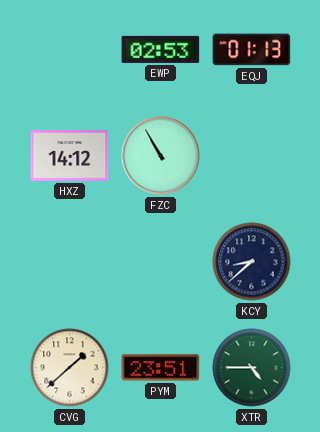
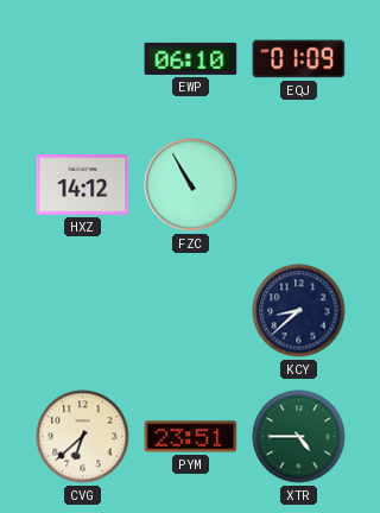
EWP: 02:53 -> 06:10 (191, 58)
EQJ: 01:13 -> 01:09 (299, 59)
CVG: 1:38 -> 6:38 (83, 437)
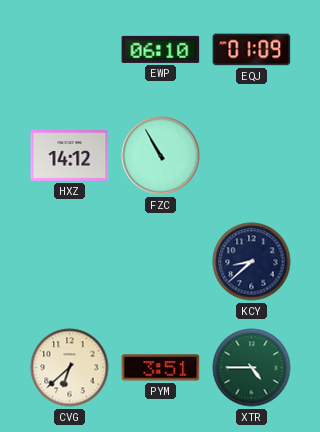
PYM: 23:51 -> 3:51 (161, 368)
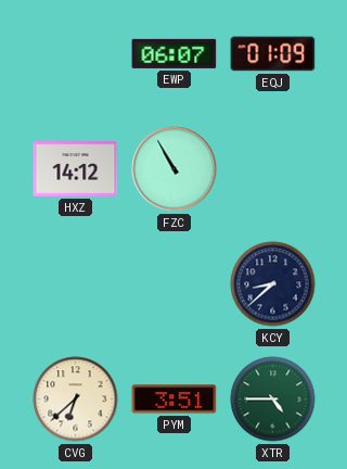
EWP: 06:10 -> 06:07 (175, 53)
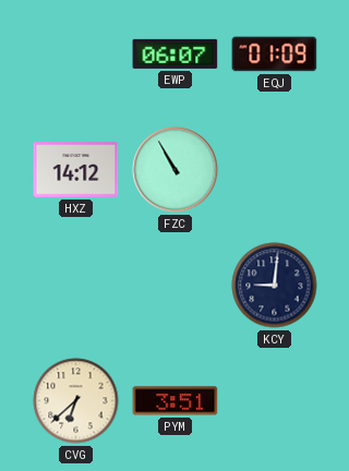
KCY: 8:38 -> 9:01 (275, 286)
XTR: 4:45 -> none (273, 400)
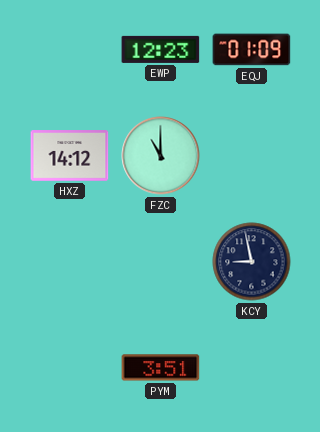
EWP: 06:07 -> 12:23 (161, 49)
FZC: 10:55 -> 11:00 (161, 156)
KCY: 9:01 -> 8:58 (252, 262)
CVG: 6:38 -> none (76, 401)
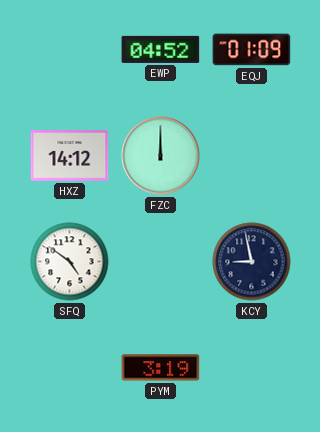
EWP: 12:23 -> 04:52 (161, 49)
FZC: 11:00 -> 12:00 (161, 156)
SFQ: none -> 4:51 (70, 262)
PYM: 3:51 -> 3:19 (161, 368)
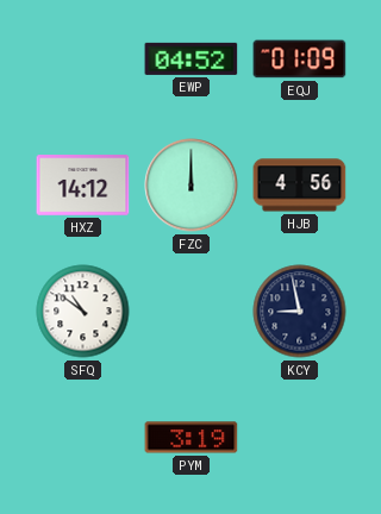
HJB: none -> 4:56 (300, 186)
SFQ: 4:51 -> 10:51 (83, 312)
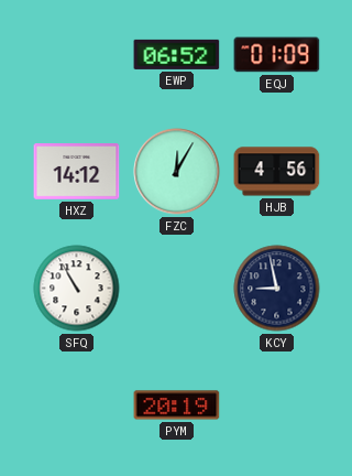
EWP: 04:52 -> 06:52 (177, 54)
FZC: 12:00 -> 12:05 (177, 172)
SFQ: 10:51 -> 10:55 (77, 289)
PYM: 3:19 -> 20:19 (177, 405)
